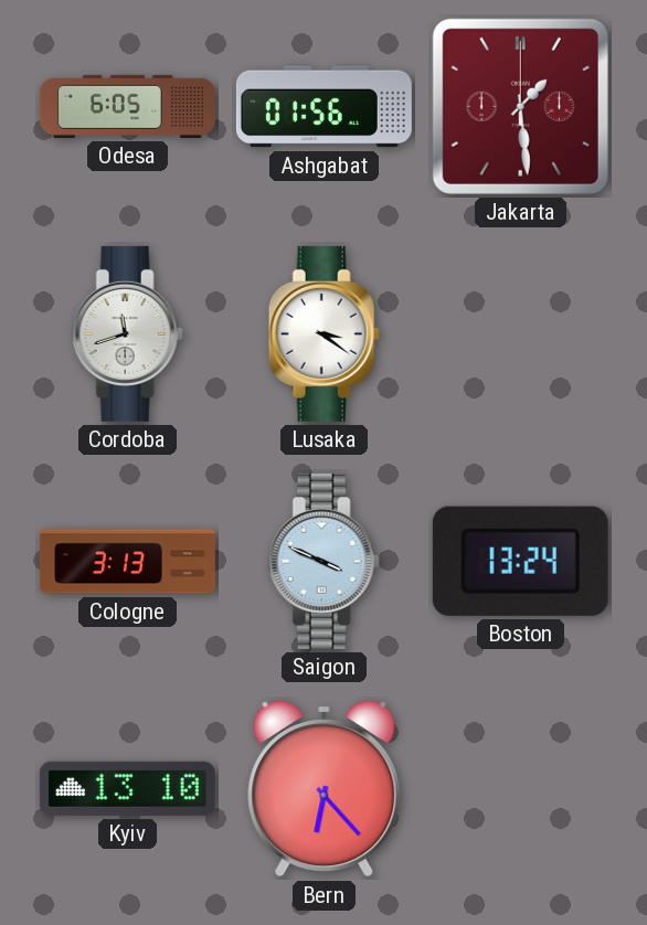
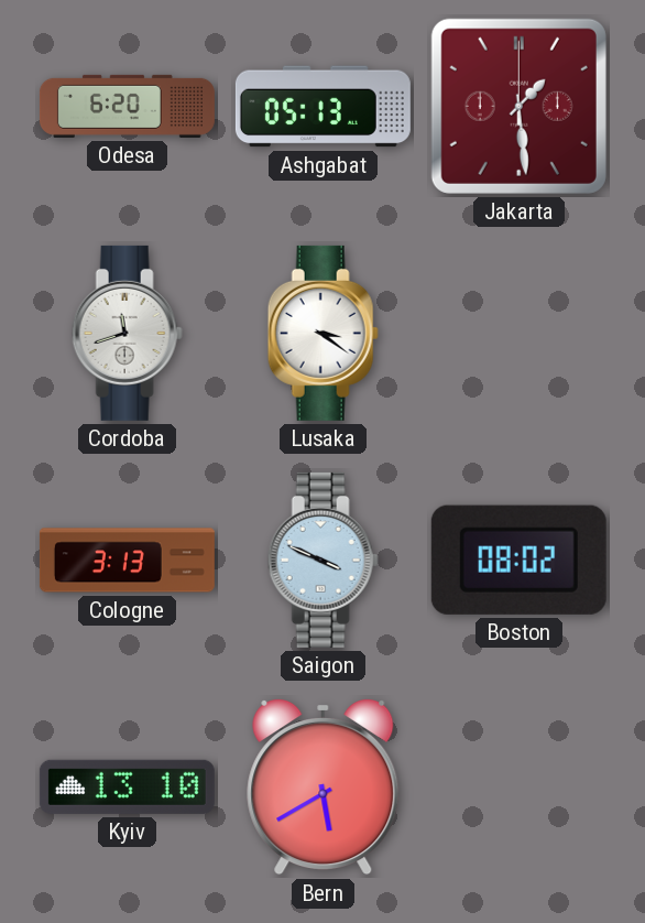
Odesa: 6:05 -> 6:20 (127, 106)
Ashgabat: 01:56 -> 05:13 (322, 107)
Boston: 13:24 -> 08:02 (518, 560)
Bern: 6:23 -> 5:40 (324, 786)
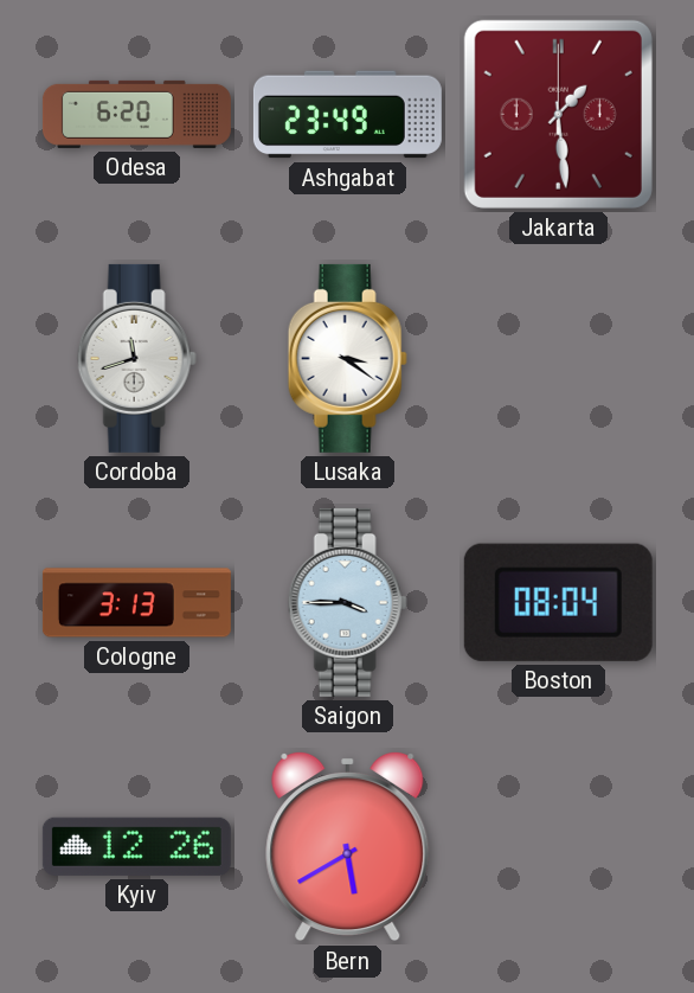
Ashgabat: 05:13 -> 23:49 (347, 115)
Saigon: 3:49 -> 3:45 (347, 602)
Boston: 08:02 -> 08:04 (558, 602)
Kyiv: 13:10 -> 12:26 (136, 846)
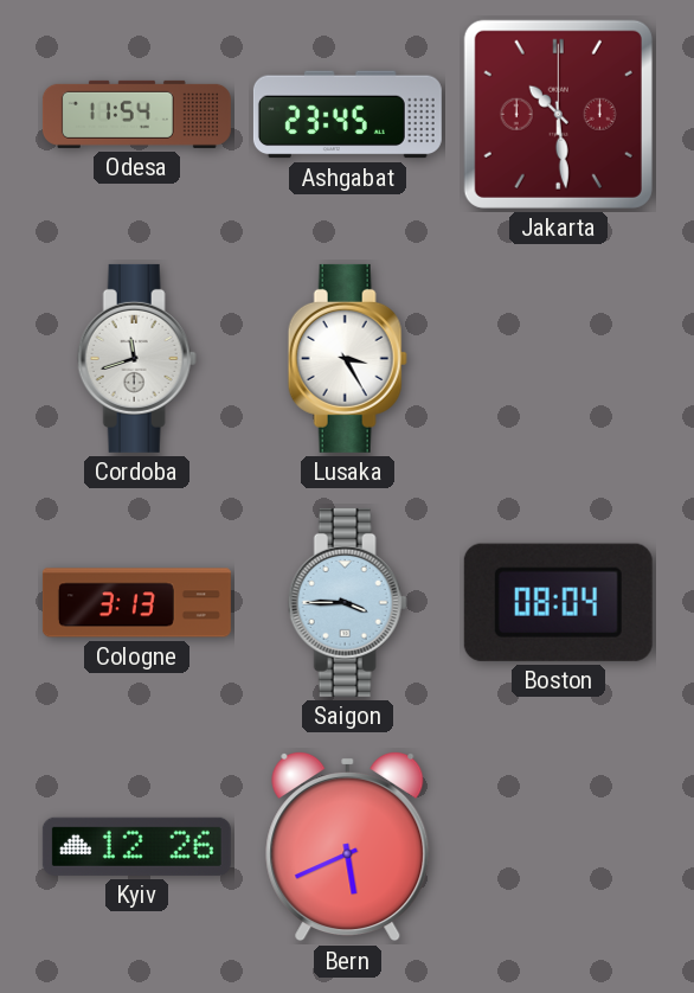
Odesa: 6:20 -> 11:54 (136, 114)
Ashgabat: 23:49 -> 23:45 (347, 115)
Jakarta: 1:29 -> 10:29 (558, 114)
Lusaka: 3:21 -> 3:25 (347, 358)
Bern: 5:40 -> 5:41 (348, 846)
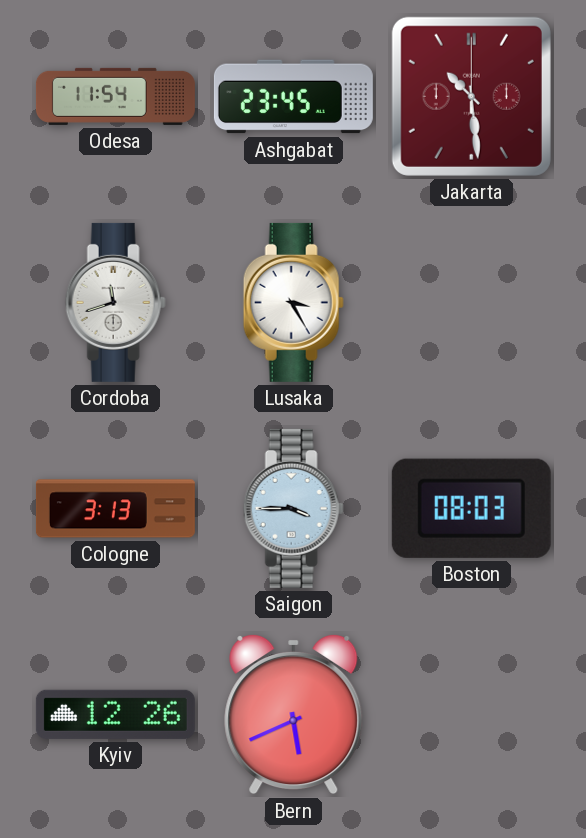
Boston: 08:04 -> 08:03 (471, 508)
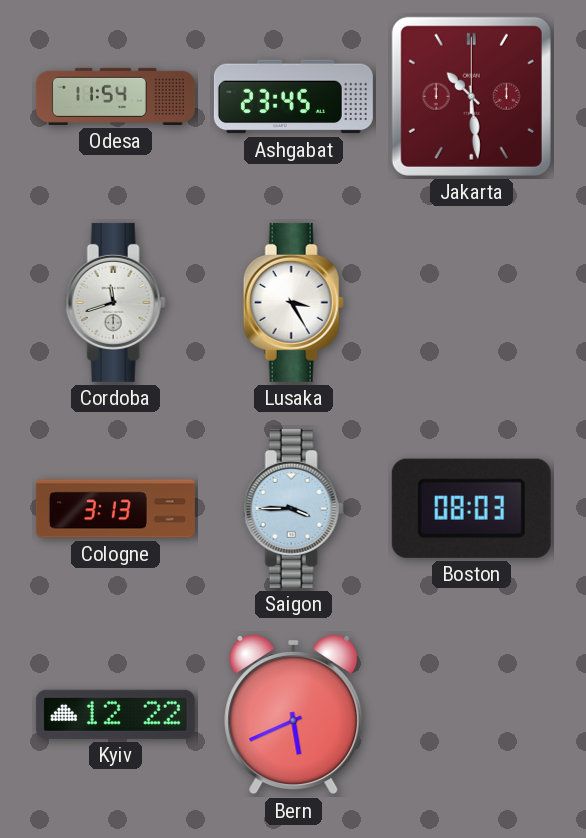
Kyiv: 12:26 -> 12:22 (115, 714)
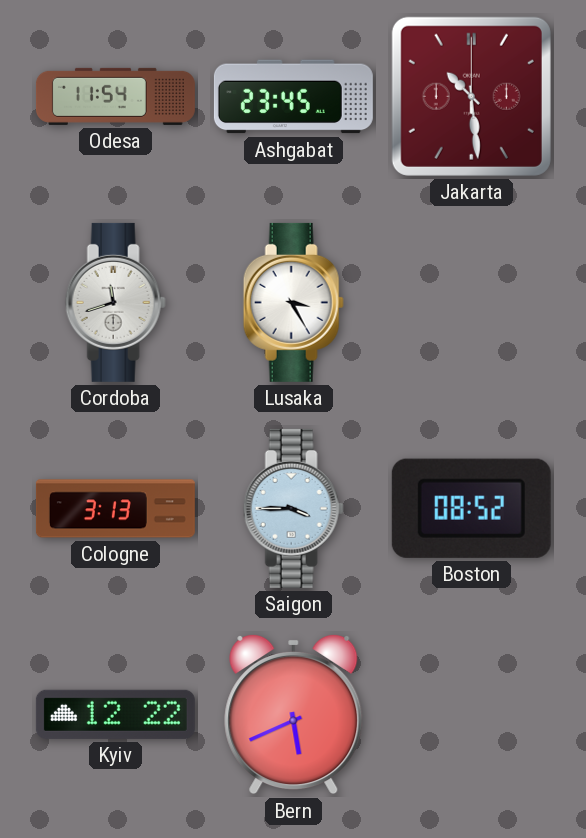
Boston: 08:03 -> 08:52 (471, 508)
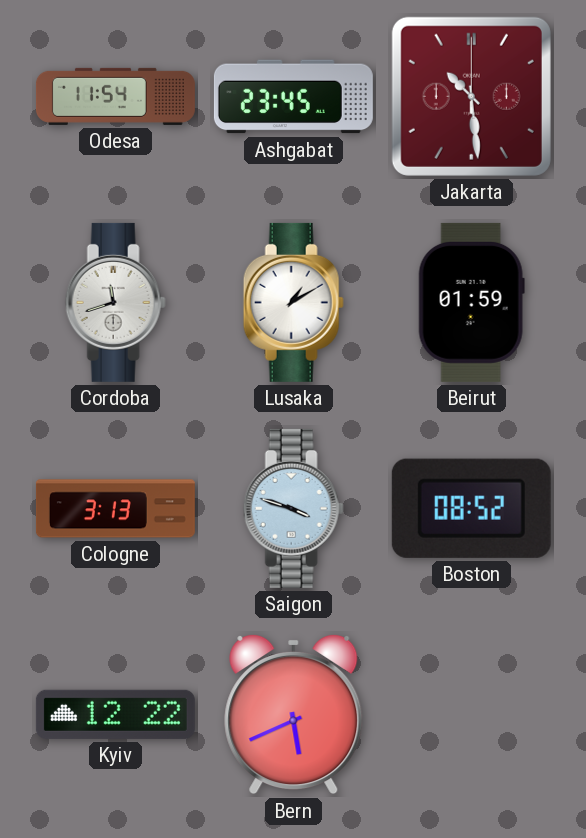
Lusaka: 3:25 -> 1:10 (293, 302)
Beirut: none -> 01:59 (471, 302)
Saigon: 3:45 -> 3:48 (293, 508)
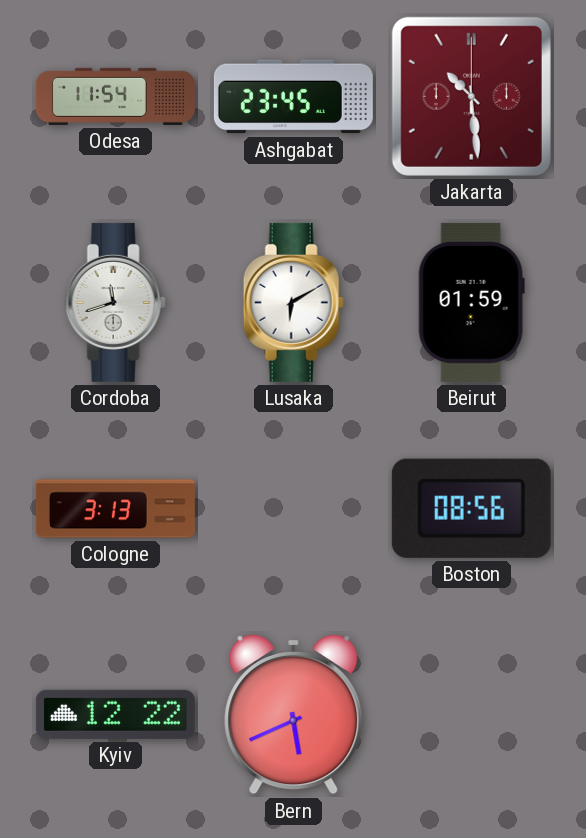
Lusaka: 1:10 -> 6:10 (293, 302)
Saigon: 3:48 -> none (293, 508)
Boston: 08:52 -> 08:56 (471, 508)
